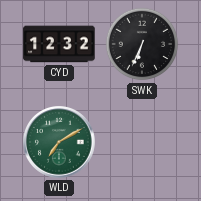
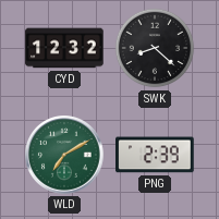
SWK: 6:34 -> 8:22 (155, 48)
PNG: none -> 2:39 (156, 155)
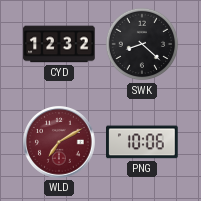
WLD dial: green -> burgundy (60, 143)
PNG: 2:39 -> 10:06 (143, 142)
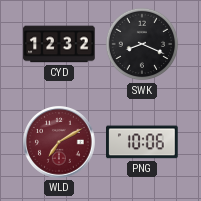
SWK: 8:22 -> 8:19 (142, 44)
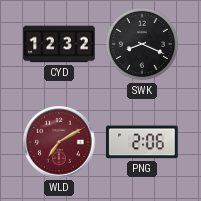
PNG: 10:06 -> 2:06 (143, 142)
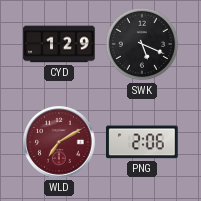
CYD: 12:32 -> 1:29 (59, 44)
SWK: 8:19 -> 5:19 (142, 44)
